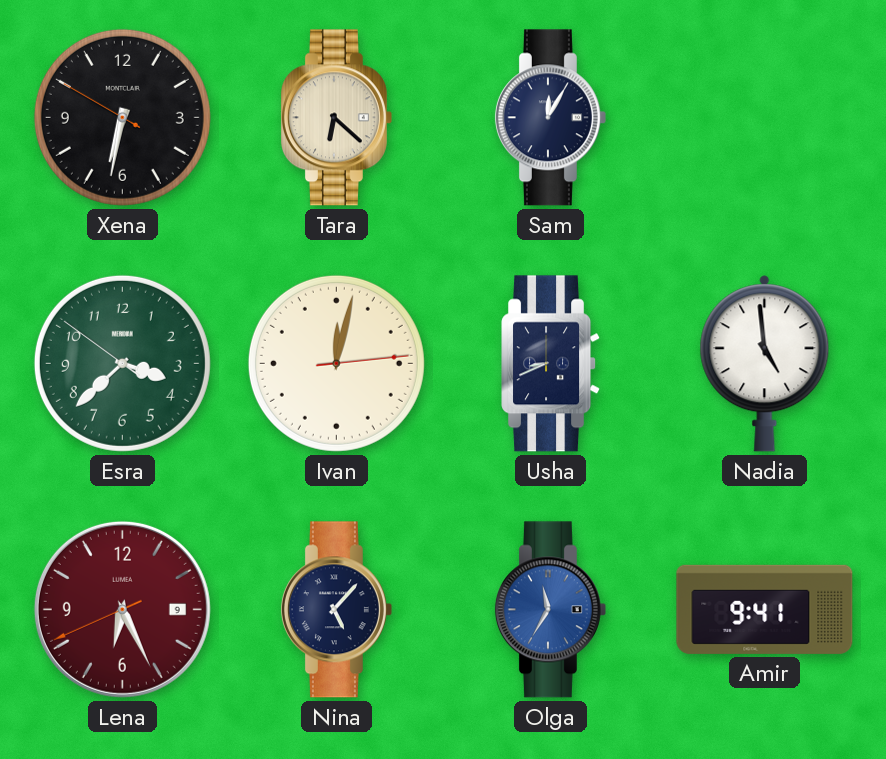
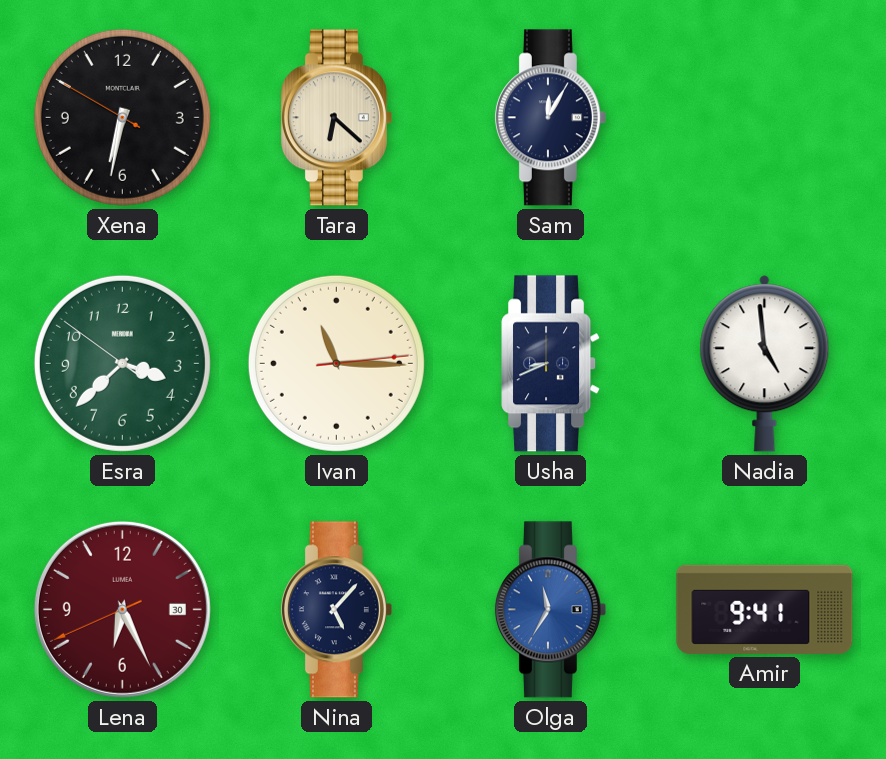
Ivan: 12:02 -> 11:15 (336, 363)
Lena date: 9 -> 30 (122, 609)
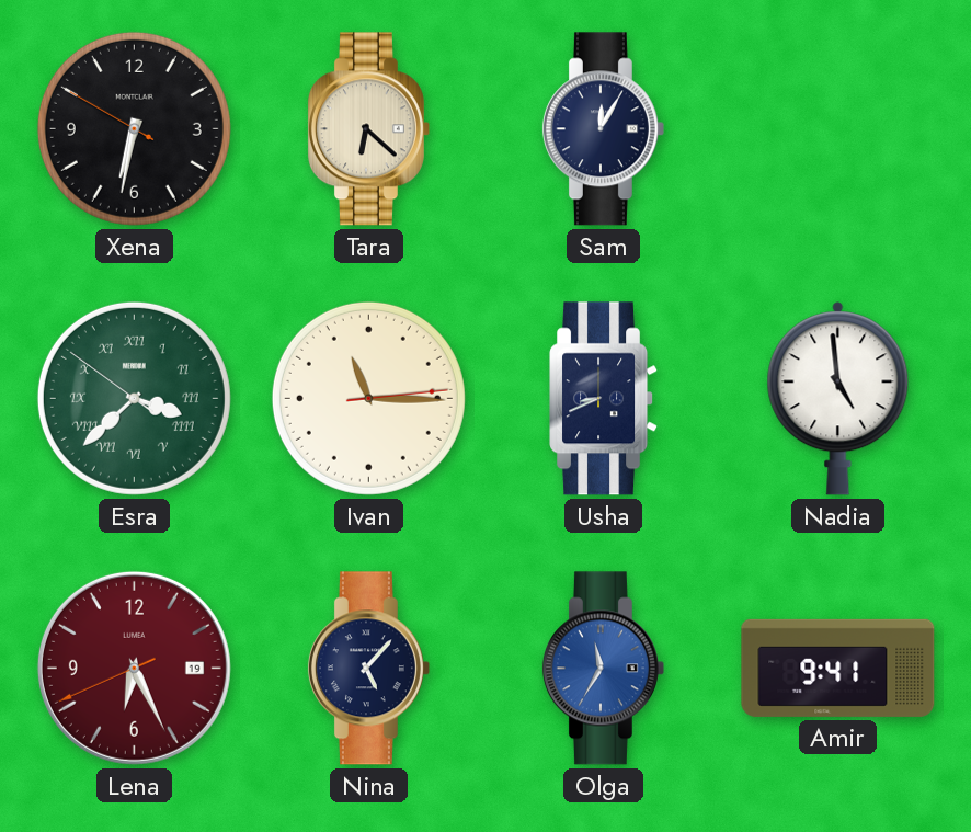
Esra numerals: Arabic -> Roman (134, 398)
Lena date: 30 -> 19 (134, 668)
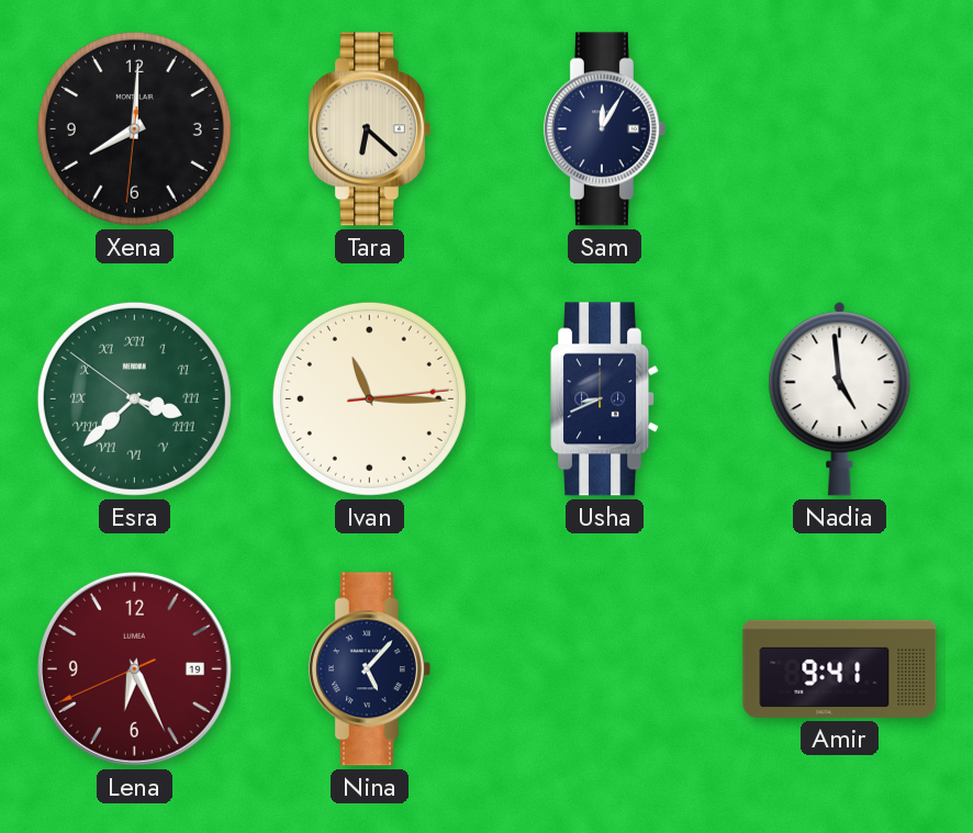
Xena: 6:31 -> 8:00 (134, 128)
Olga: 11:35 -> none (603, 669)
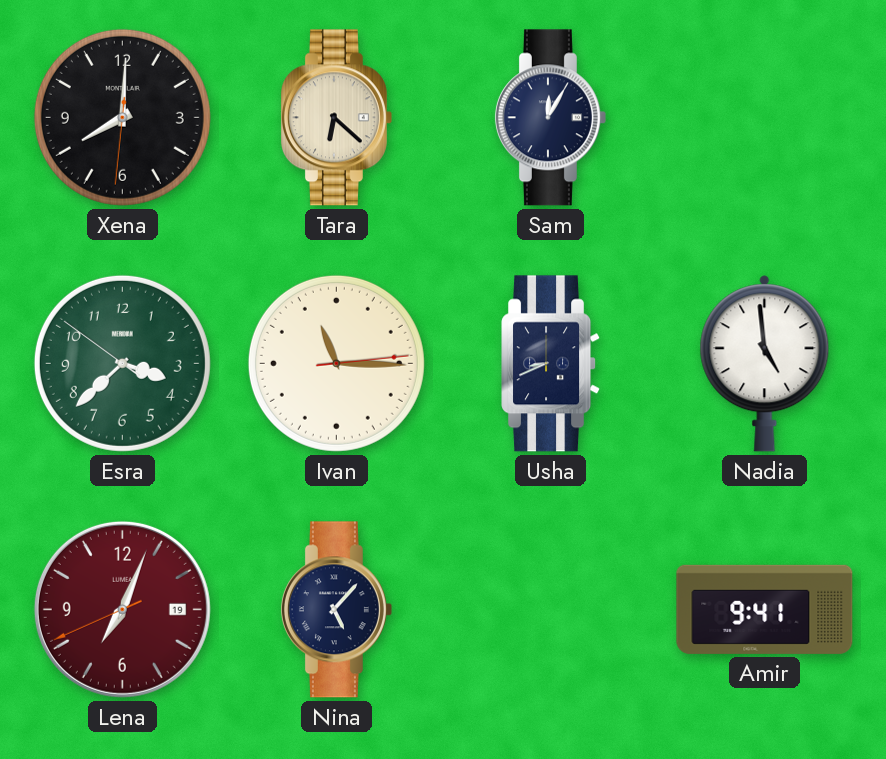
Esra numerals: Roman -> Arabic (122, 363)
Lena: 6:25 -> 7:03 (122, 609)
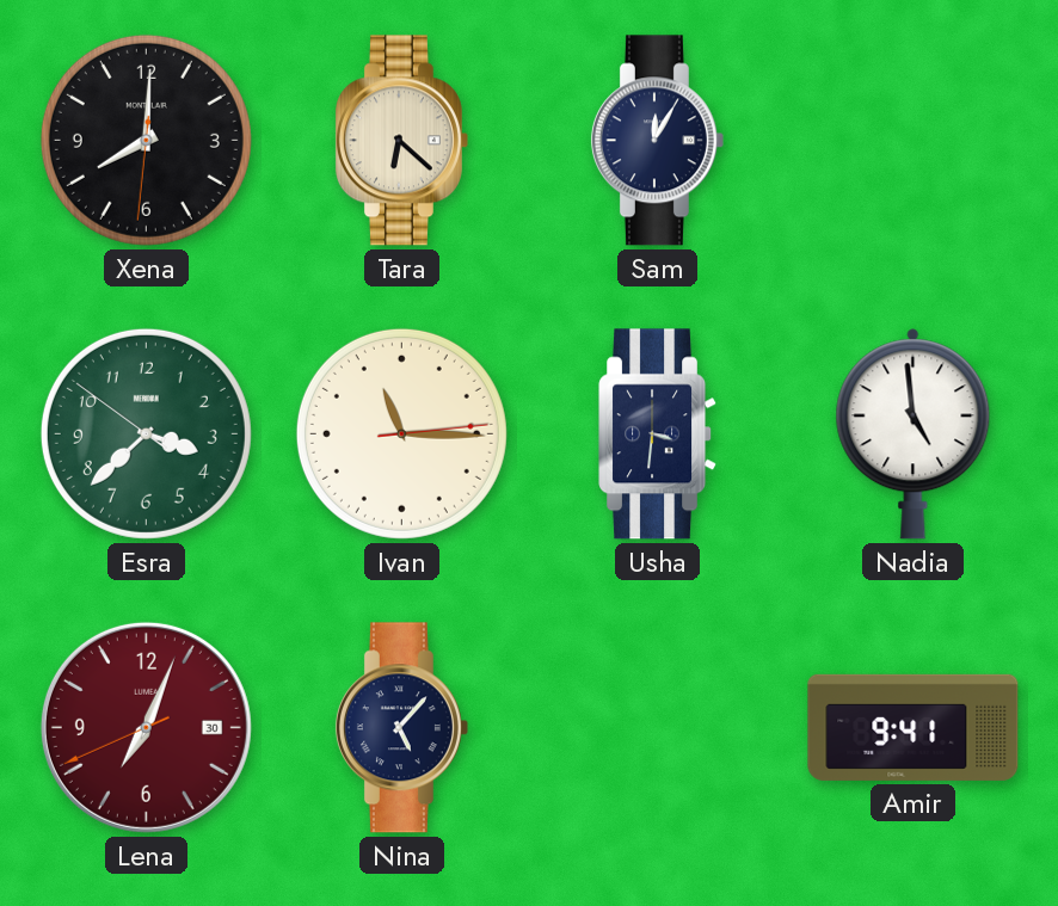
Usha: 8:41 -> 3:31 (658, 434)
Lena date: 19 -> 30 (146, 727)
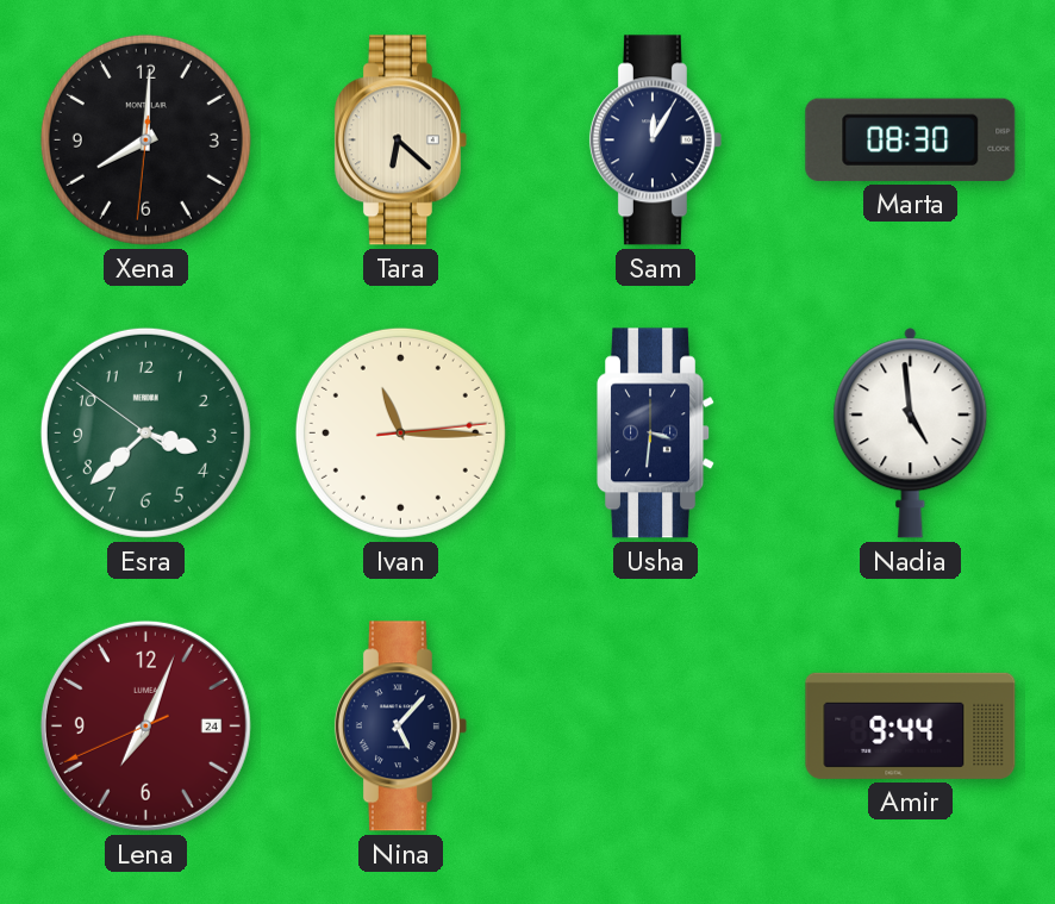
Marta: none -> 08:30 (911, 139)
Lena date: 30 -> 24 (145, 725)
Amir: 9:41 -> 9:44 (911, 725)
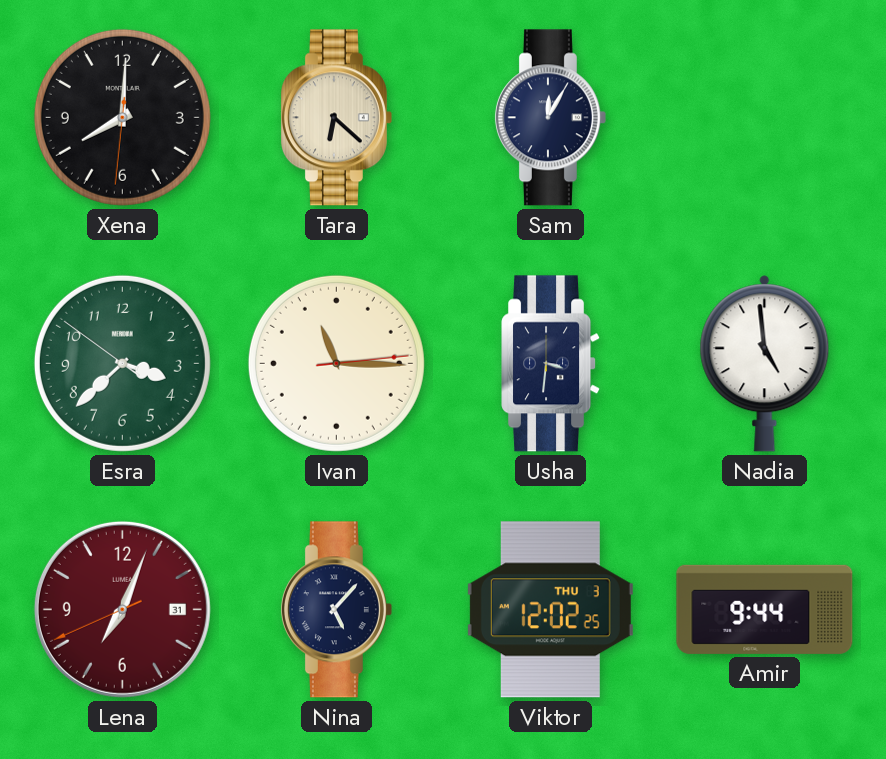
Marta: 08:30 -> none (911, 139)
Lena date: 24 -> 31 (122, 609)
Viktor: none -> 12:02 (550, 610)
